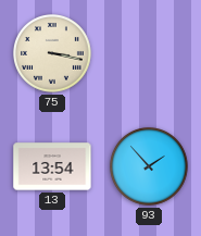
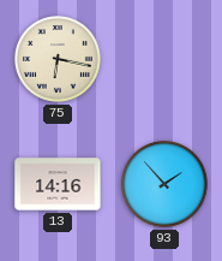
75: 3:17 -> 6:17 (59, 60)
13: 13:54 -> 14:16 (58, 184)
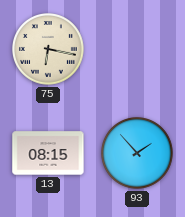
13: 14:16 -> 08:15 (48, 153)
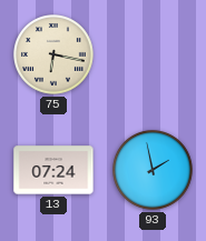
13: 08:15 -> 07:24 (53, 170)
93: 1:53 -> 1:58 (154, 171)
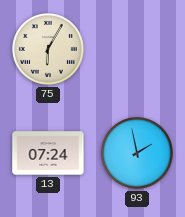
75: 6:17 -> 6:05 (49, 50)
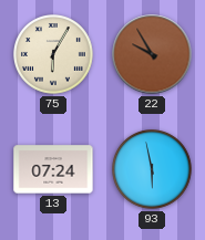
22: none -> 9:55 (152, 54)
93: 1:58 -> 5:58 (153, 170)
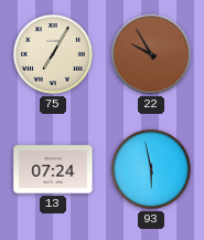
75: 6:05 -> 7:05 (54, 55)
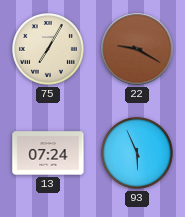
22: 9:55 -> 9:20 (137, 49)
93: 5:58 -> 5:56 (138, 154)
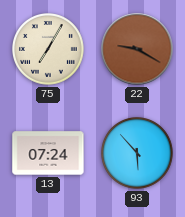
93: 5:56 -> 5:53 (138, 154)
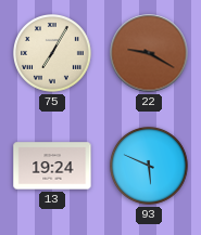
13: 07:24 -> 19:24 (52, 166)
93: 5:53 -> 5:49 (150, 167)
